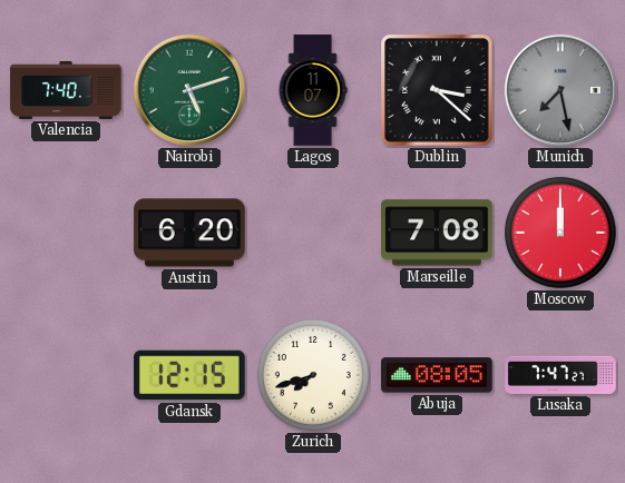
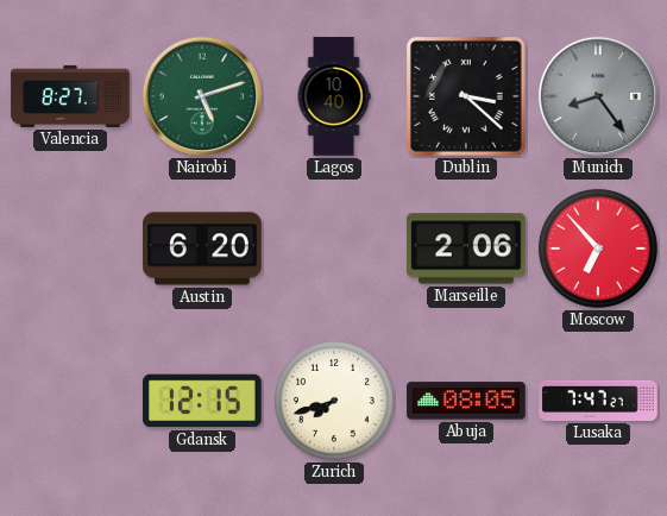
Valencia: 7:40 -> 8:27 (70, 96)
Lagos: 11:07 -> 10:40 (334, 96)
Munich: 7:28 -> 8:24 (598, 96)
Marseille: 7:08 -> 2:06 (466, 248)
Moscow: 12:00 -> 6:53 (598, 248)
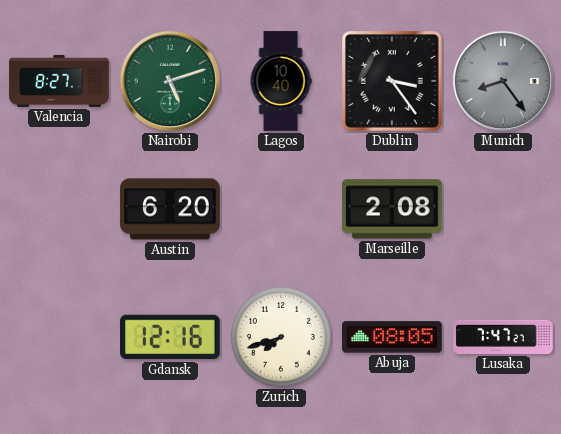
Dublin: 3:22 -> 3:24 (393, 82)
Marseille: 2:06 -> 2:08 (392, 209)
Moscow: 6:53 -> none (598, 248)
Gdansk: 12:15 -> 12:16 (170, 337)
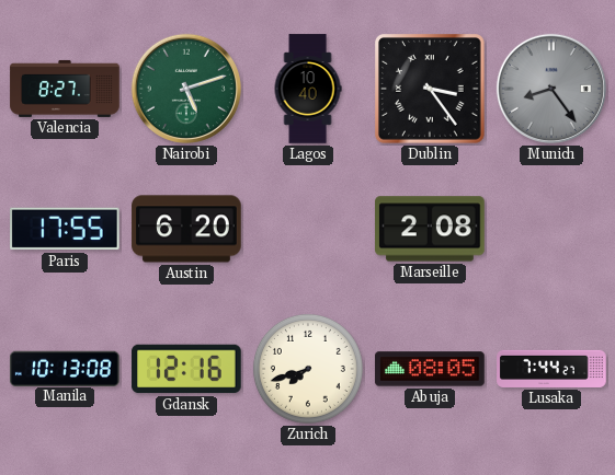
Paris: none -> 17:55 (66, 229)
Manila: none -> 10:13 (66, 368)
Lusaka: 7:47 -> 7:44 (551, 369)
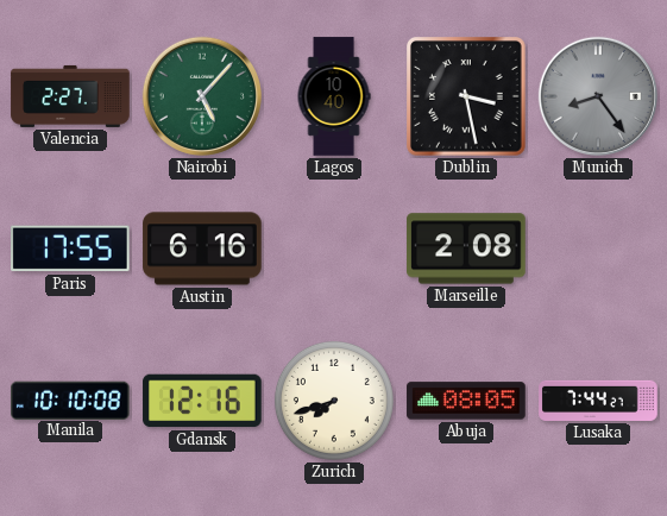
Valencia: 8:27 -> 2:27 (70, 96)
Nairobi: 5:12 -> 5:07 (202, 96)
Dublin: 3:24 -> 3:28 (467, 97)
Austin: 6:20 -> 6:16 (202, 248)
Manila: 10:13 -> 10:10 (71, 399)
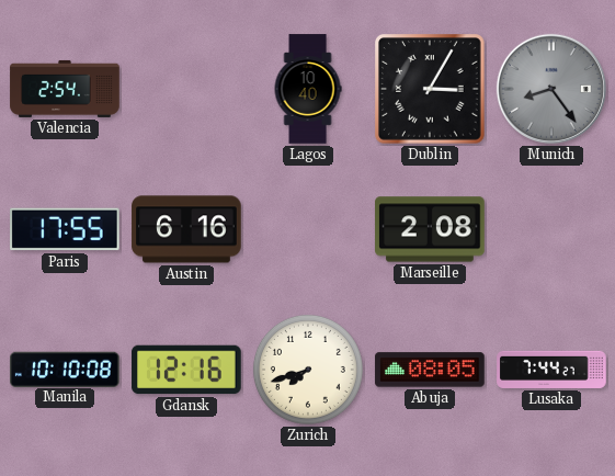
Valencia: 2:27 -> 2:54 (65, 89)
Nairobi: 5:07 -> none (202, 96)
Dublin: 3:28 -> 3:05 (431, 90)
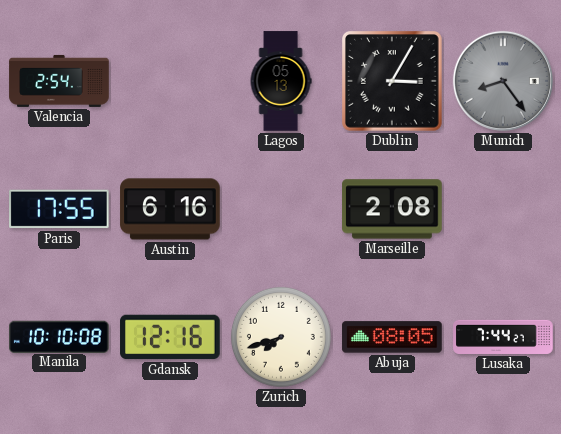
Lagos: 10:40 -> 05:13 (281, 81)
